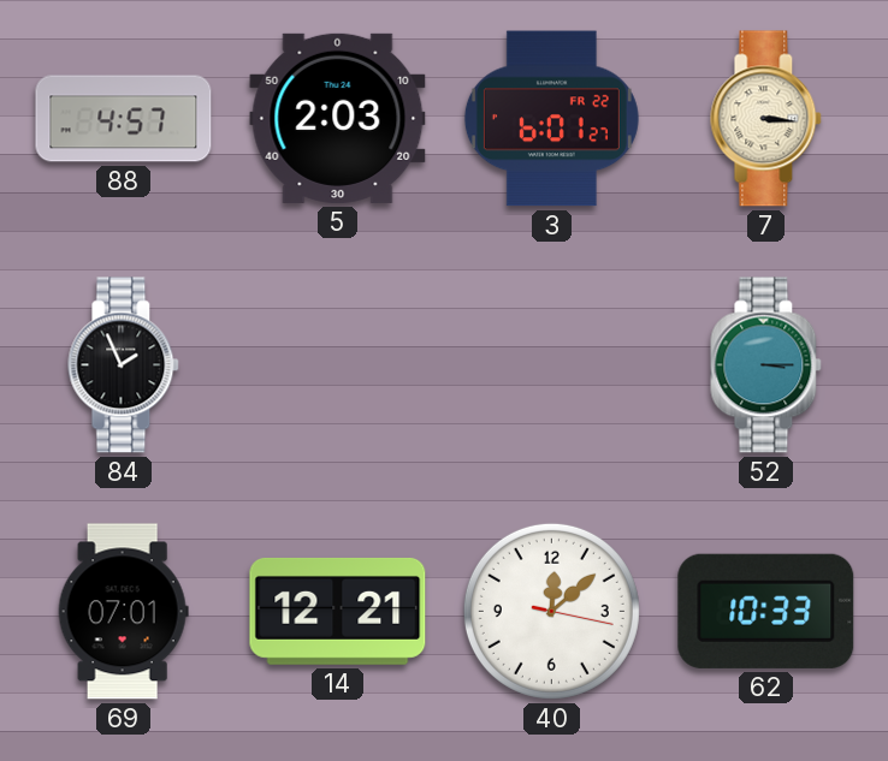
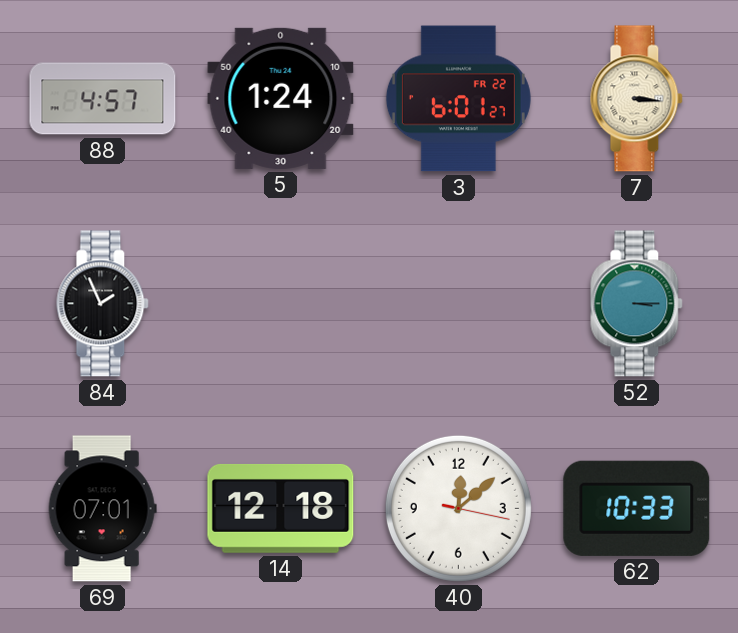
5: 2:03 -> 1:24 (281, 98)
14: 12:21 -> 12:18 (281, 508)
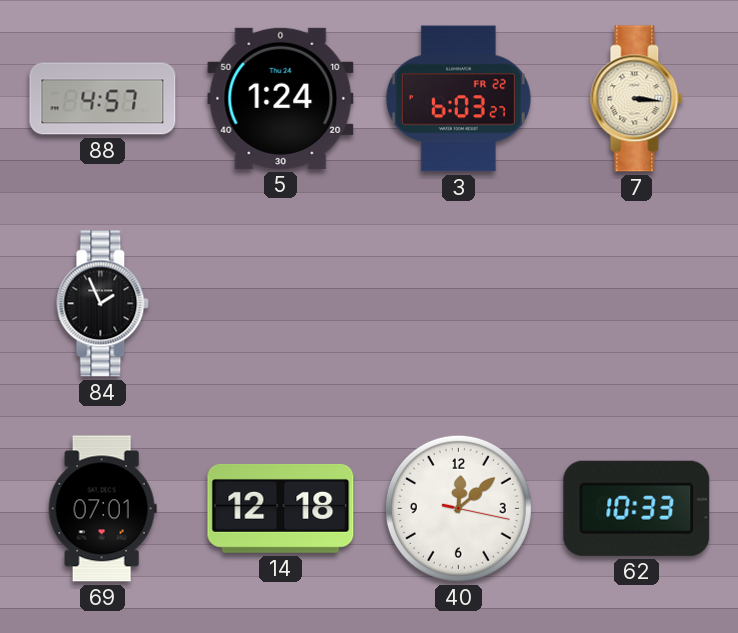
3: 6:01 -> 6:03 (458, 99)
52: 3:15 -> none (637, 304)
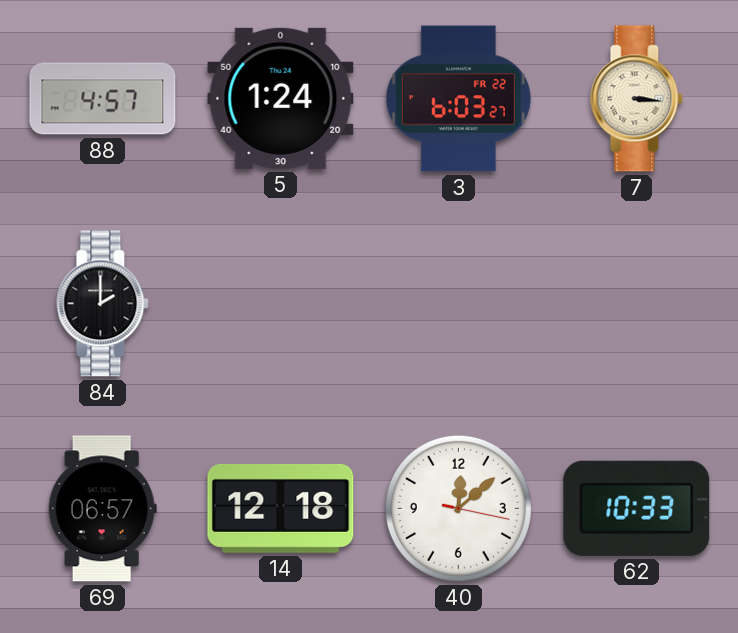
84: 1:56 -> 2:00 (103, 304)
69: 07:01 -> 06:57 (102, 509)
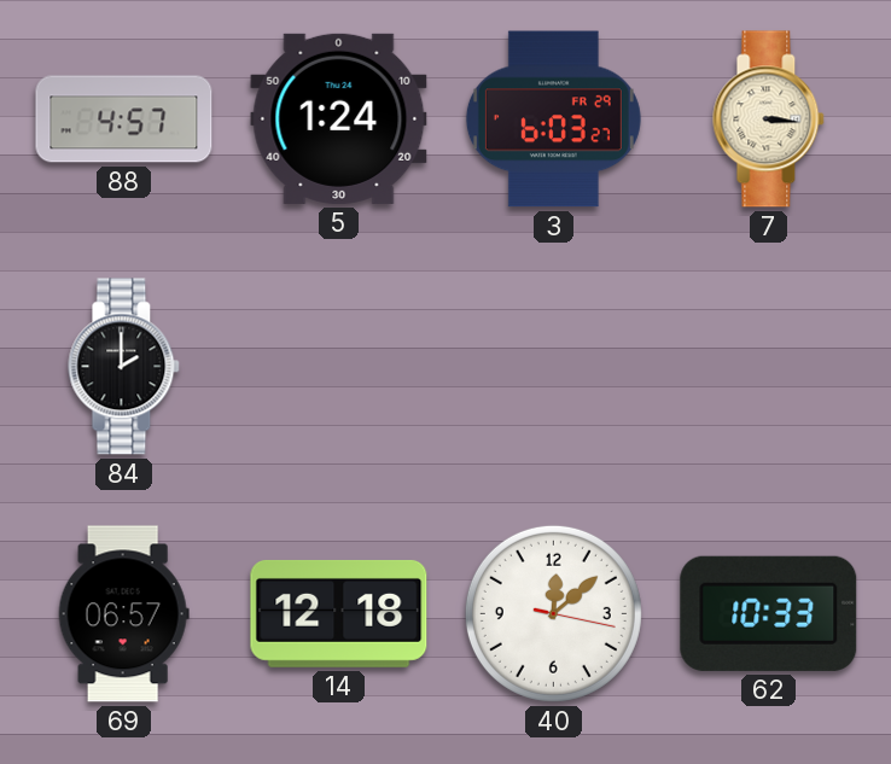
3 date: FR 22 -> FR 29 (553, 119)
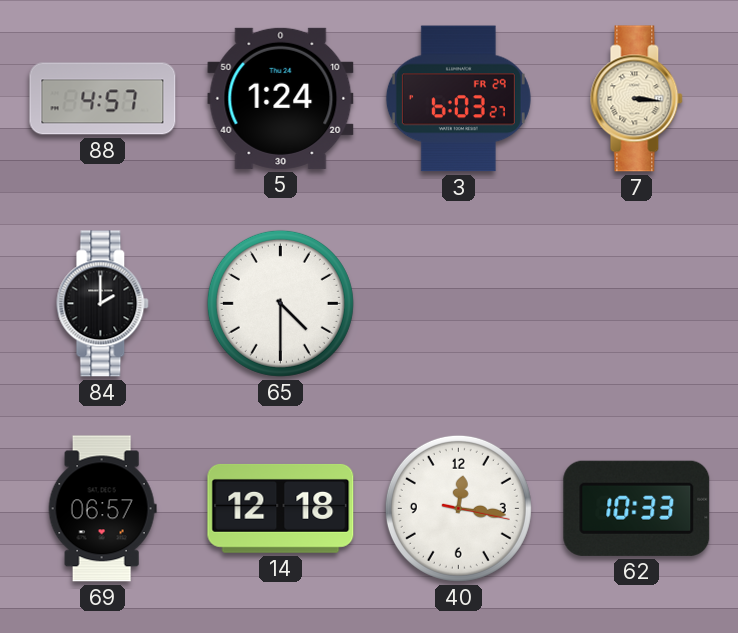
65: none -> 4:30 (280, 303)
40: 12:08 -> 12:16 (458, 508)
